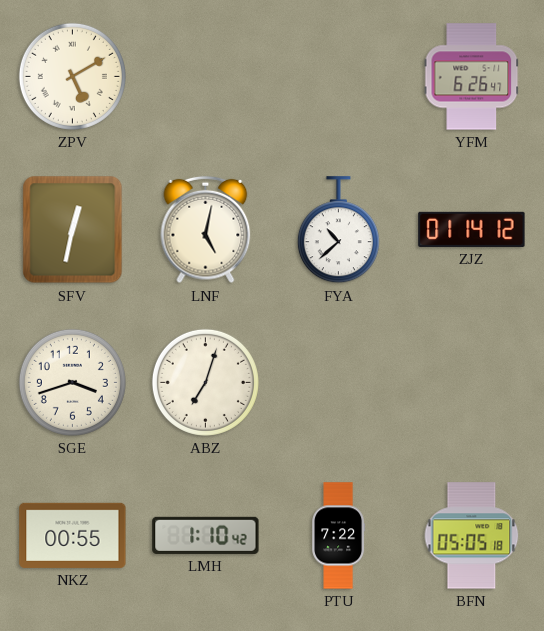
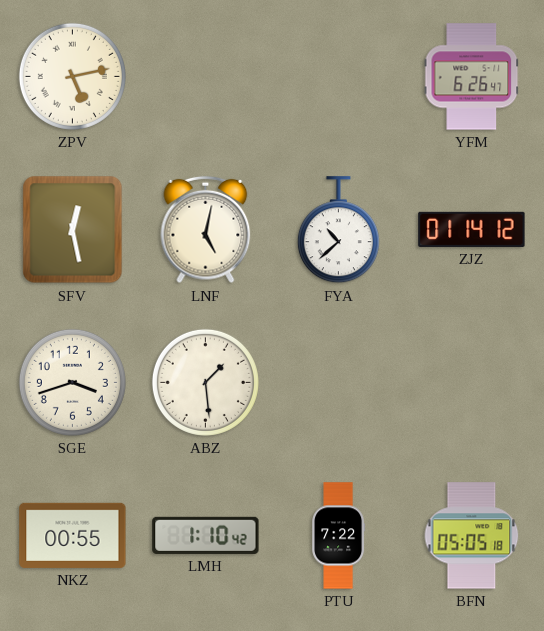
ZPV: 5:10 -> 5:13 (72, 76)
SFV: 12:32 -> 12:28 (73, 230)
ABZ: 7:03 -> 1:29 (205, 382)
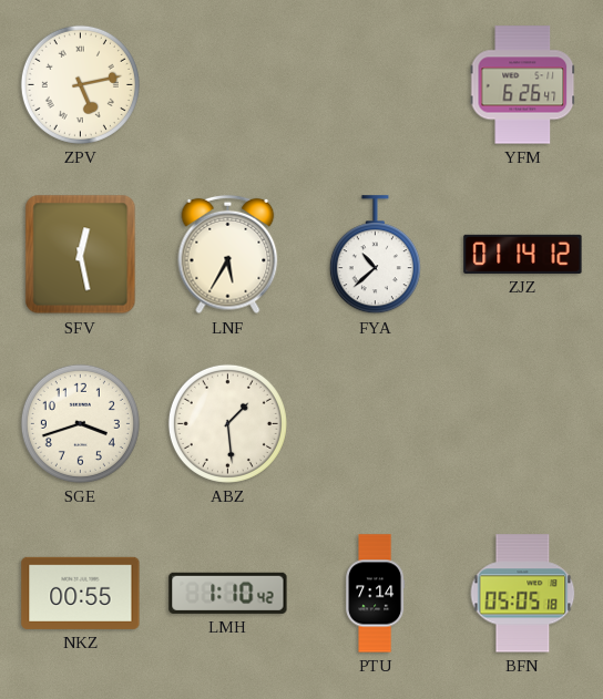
LNF: 5:02 -> 5:35 (228, 255)
PTU: 7:22 -> 7:14 (376, 594)
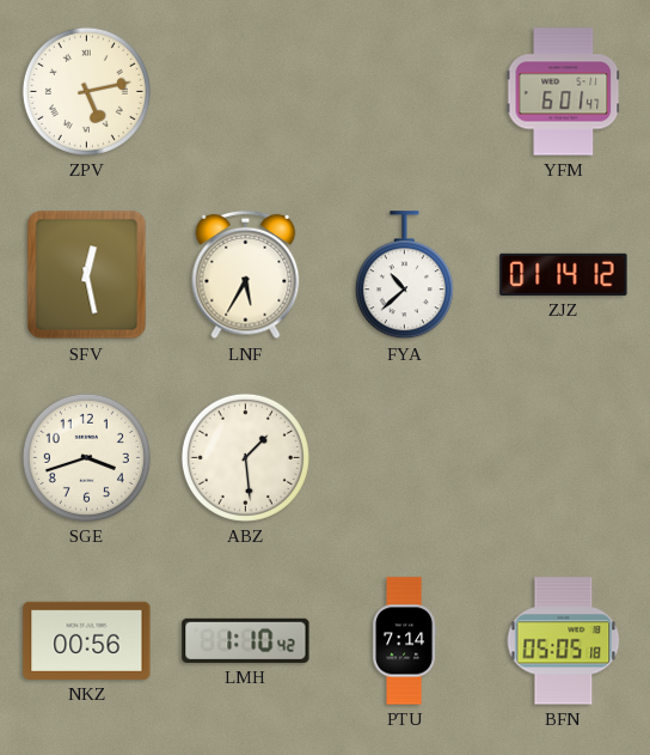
YFM: 6:26 -> 6:01 (564, 92)
NKZ: 00:55 -> 00:56 (87, 640)
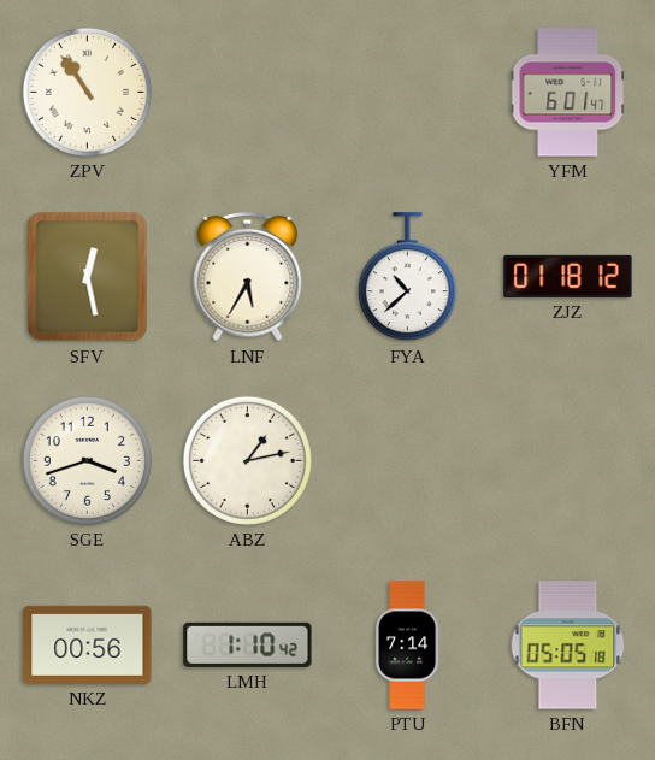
ZPV: 5:13 -> 10:54 (87, 92)
ZJZ: 01:14 -> 01:18 (568, 276)
ABZ: 1:29 -> 1:13 (247, 460)
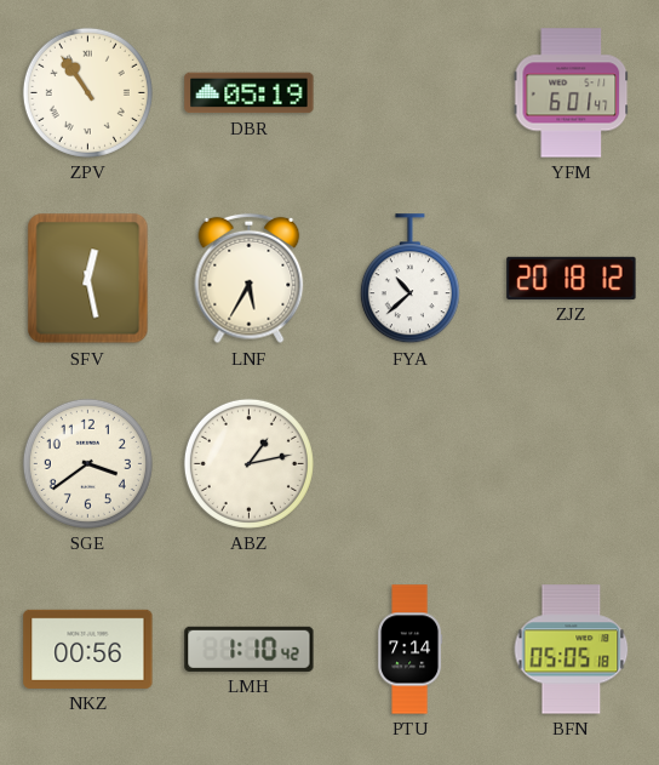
DBR: none -> 05:19 (250, 93)
ZJZ: 01:18 -> 20:18 (572, 278)
SGE: 3:42 -> 3:39 (87, 463)
